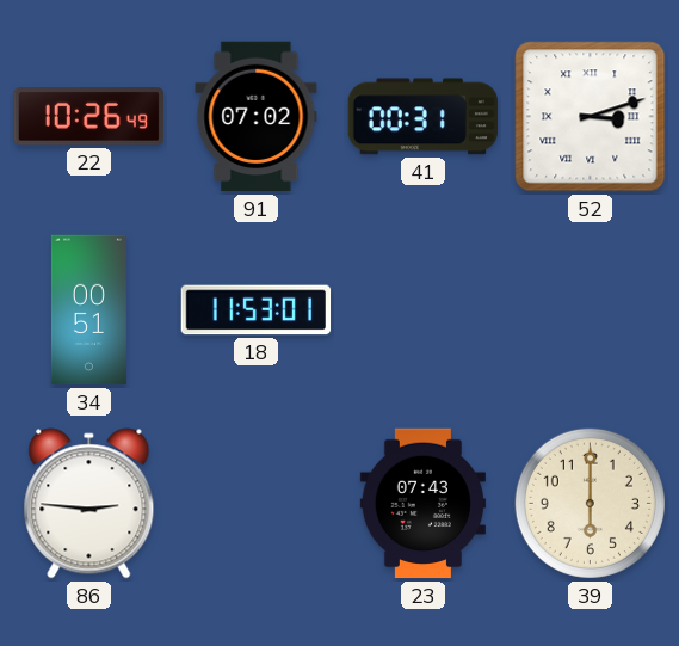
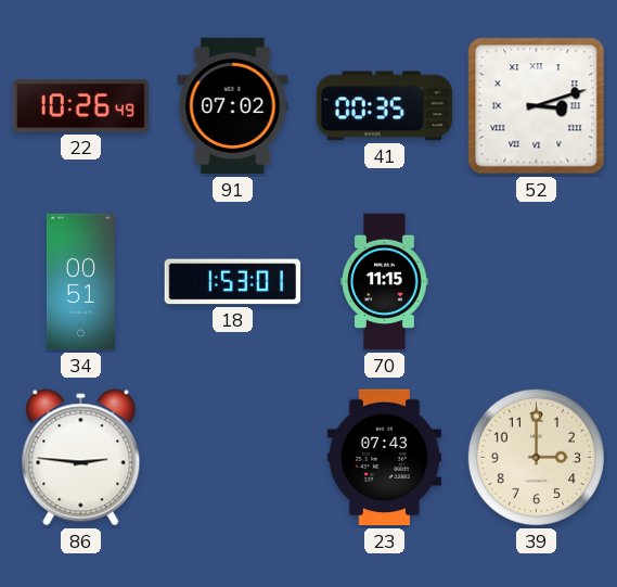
41: 00:31 -> 00:35 (385, 106)
18: 11:53 -> 1:53 (233, 282)
70: none -> 11:15 (385, 282)
39: 6:00 -> 3:00 (536, 457)
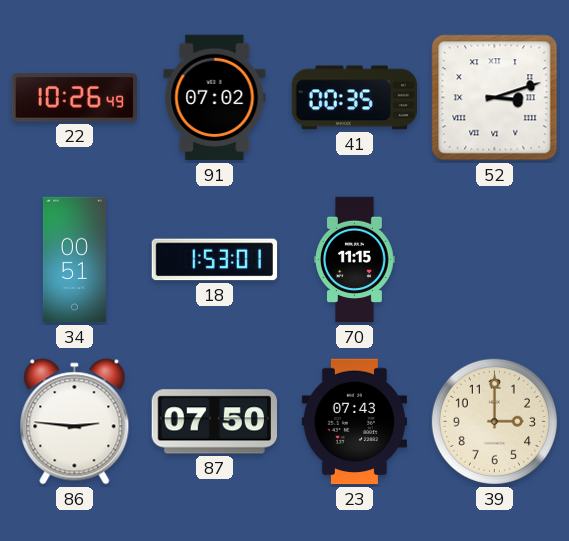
87: none -> 07:50 (214, 422)
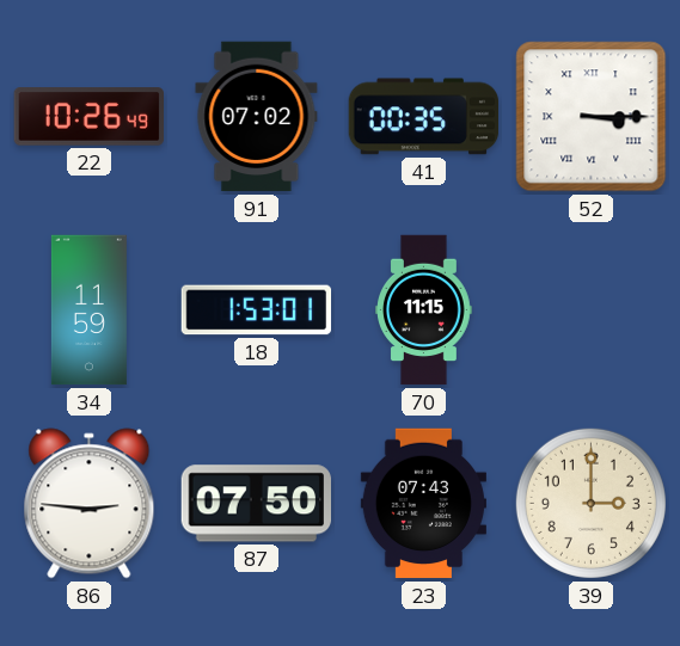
52: 3:12 -> 3:15 (592, 117)
34: 00:51 -> 11:59 (88, 310)
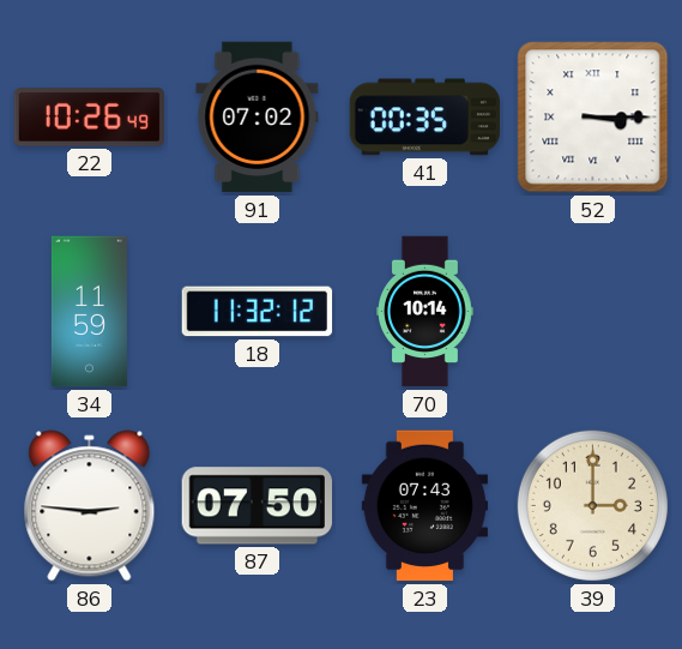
18: 1:53 -> 11:32 (258, 312)
70: 11:15 -> 10:14 (426, 312)
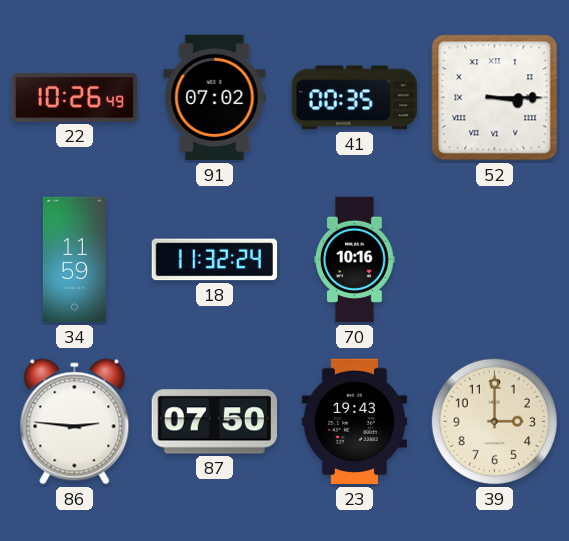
18: 11:32:12 -> 11:32:24 (215, 260)
70: 10:14 -> 10:16 (355, 260)
23: 07:43 -> 19:43 (354, 422)
